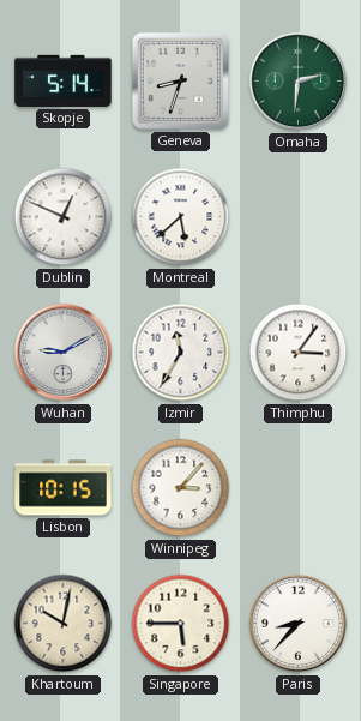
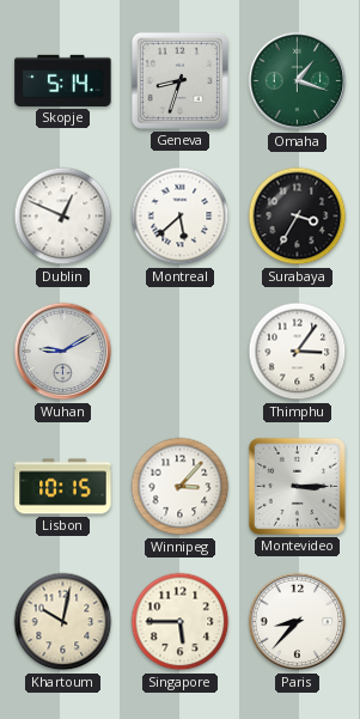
Omaha: 2:31 -> 1:18 (298, 81)
Surabaya: none -> 3:35 (298, 217)
Izmir: 11:35 -> none (181, 353)
Montevideo: none -> 3:15 (297, 486)
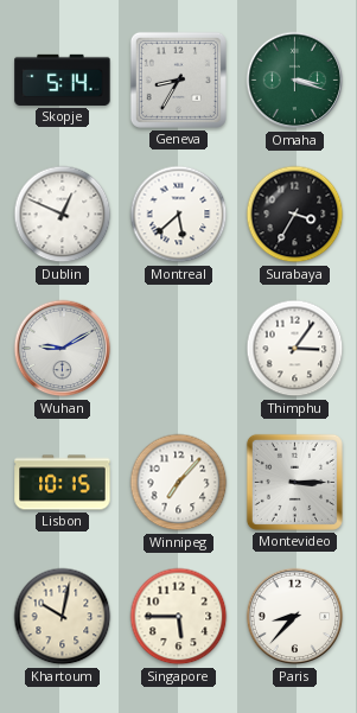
Geneva: 8:33 -> 8:35 (178, 79)
Omaha: 1:18 -> 3:18 (295, 81)
Winnipeg: 3:07 -> 7:07 (179, 483)
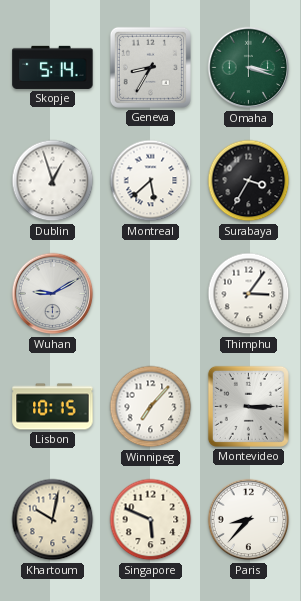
Dublin: 12:49 -> 12:57 (53, 181)
Singapore: 5:45 -> 5:49 (151, 520)
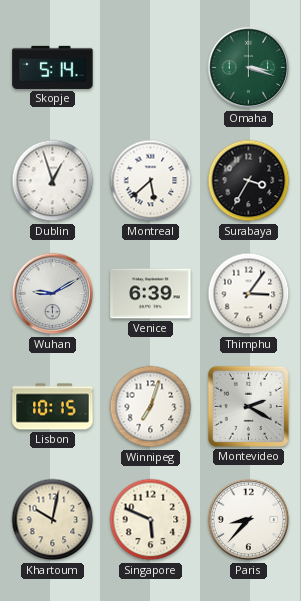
Geneva: 8:35 -> none (150, 67)
Venice: none -> 6:39 (151, 294)
Winnipeg: 7:07 -> 7:03 (151, 407)
Montevideo: 3:15 -> 2:20 (248, 406)
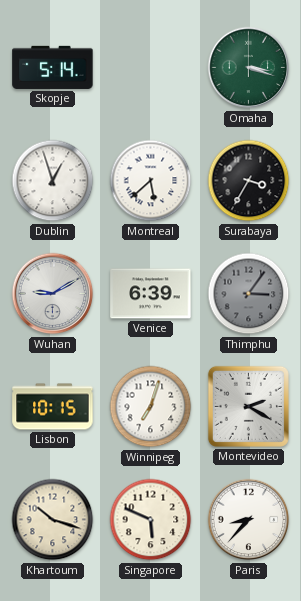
Thimphu dial: white -> grey (249, 294)
Khartoum: 10:02 -> 10:18 (53, 520)
